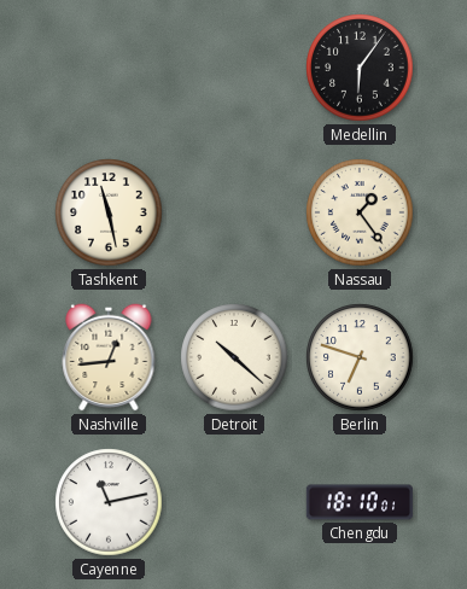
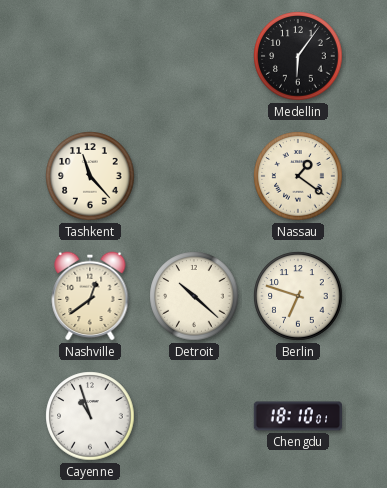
Tashkent: 11:28 -> 11:23 (90, 176)
Nassau: 1:24 -> 1:21 (298, 176)
Nashville: 12:44 -> 12:39 (90, 296)
Cayenne: 11:13 -> 10:57 (90, 416)
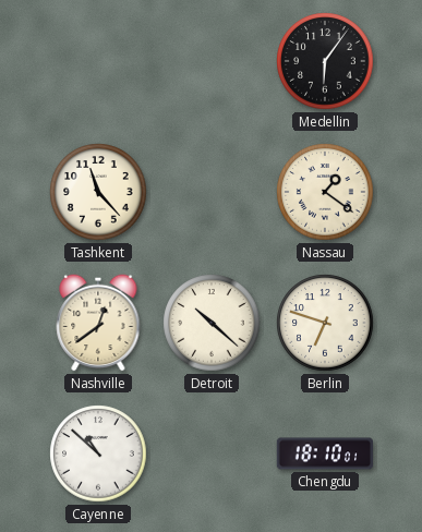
Cayenne: 10:57 -> 10:52 (98, 454)
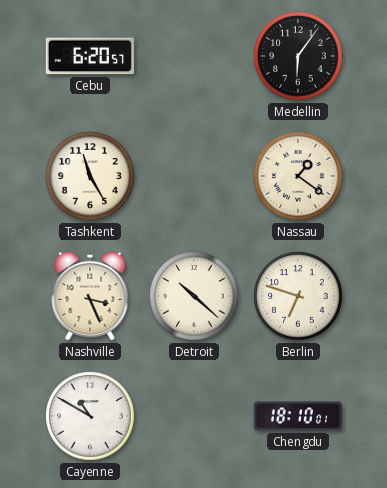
Cebu: none -> 6:20 (90, 56)
Tashkent: 11:23 -> 11:25 (90, 176)
Nashville: 12:39 -> 3:26 (90, 296)
Cayenne: 10:52 -> 10:50 (90, 416)
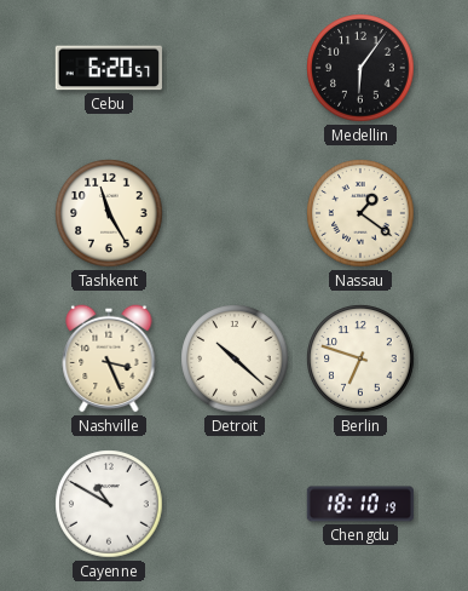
Chengdu: 18:10:01 -> 18:10:19 (359, 504)
